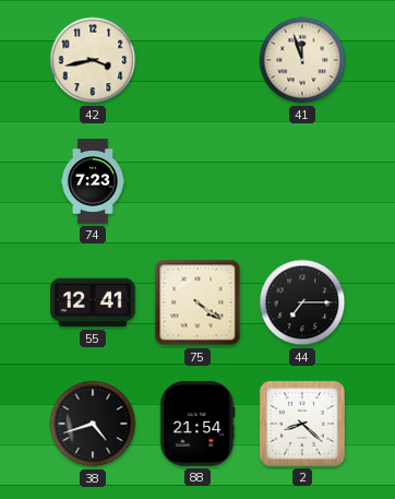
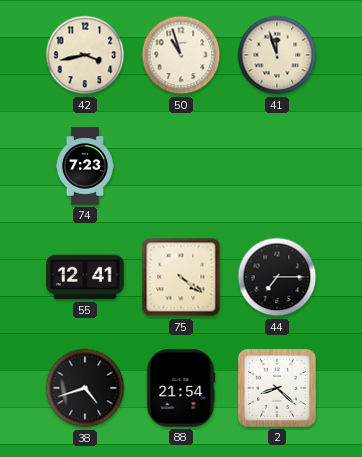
50: none -> 10:57 (181, 55)
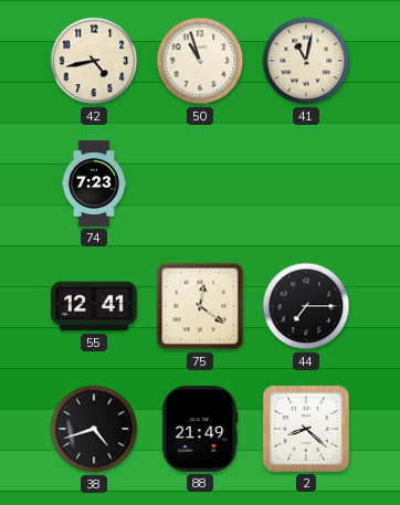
42: 3:43 -> 4:43 (94, 61)
41: 11:57 -> 11:02 (306, 61)
75: 4:21 -> 12:21 (200, 306)
88: 21:54 -> 21:49 (200, 429)
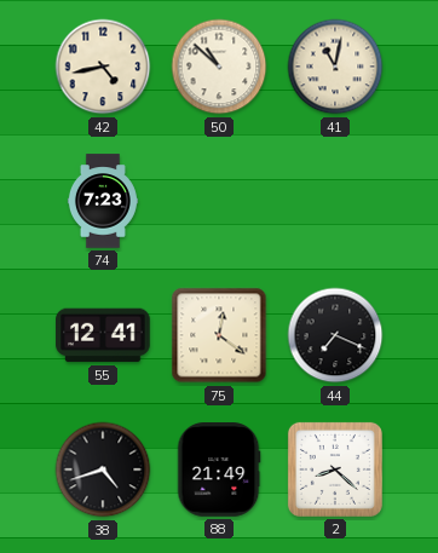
50: 10:57 -> 10:52 (219, 67)
44: 7:15 -> 7:19 (335, 335)
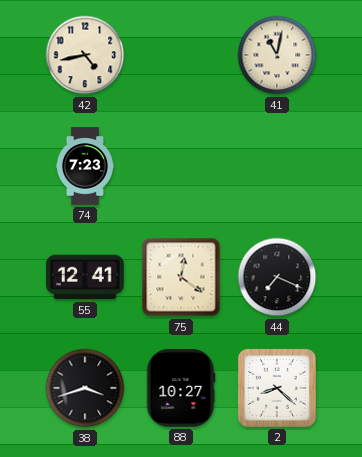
50: 10:52 -> none (219, 67)
38: 4:42 -> 3:42 (85, 388)
88: 21:49 -> 10:27 (181, 388)
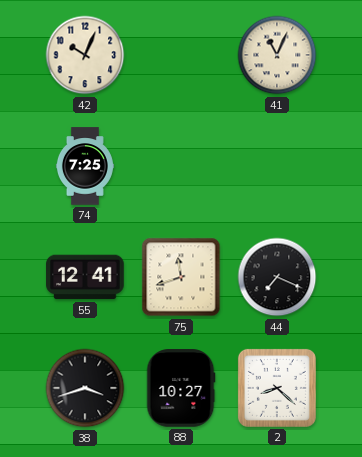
42: 4:43 -> 10:04 (85, 55)
41: 11:02 -> 11:04 (277, 55)
74: 7:23 -> 7:25 (85, 166)
75: 12:21 -> 11:42 (181, 277)
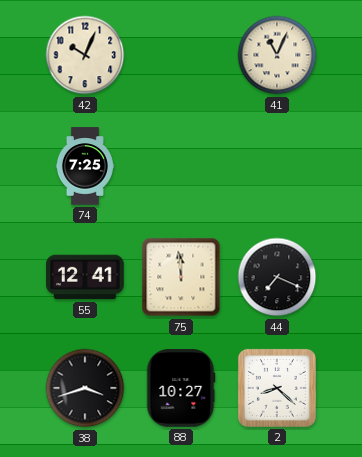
75: 11:42 -> 11:59 (181, 277)
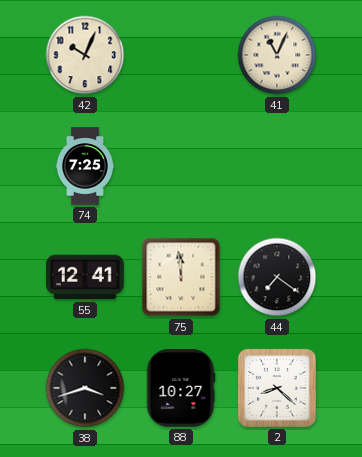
44: 7:19 -> 7:21 (277, 277)
